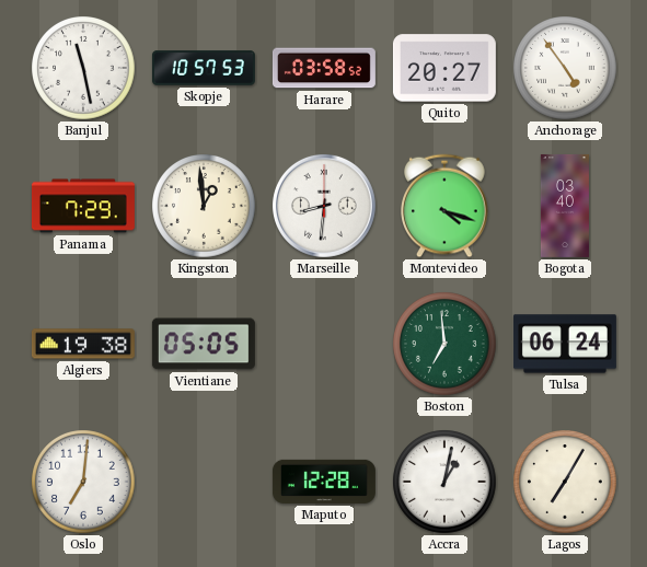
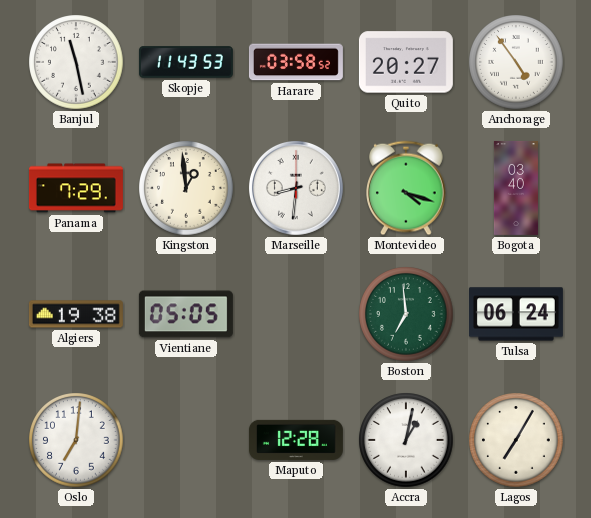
Skopje: 10:57 -> 11:43 (186, 62)
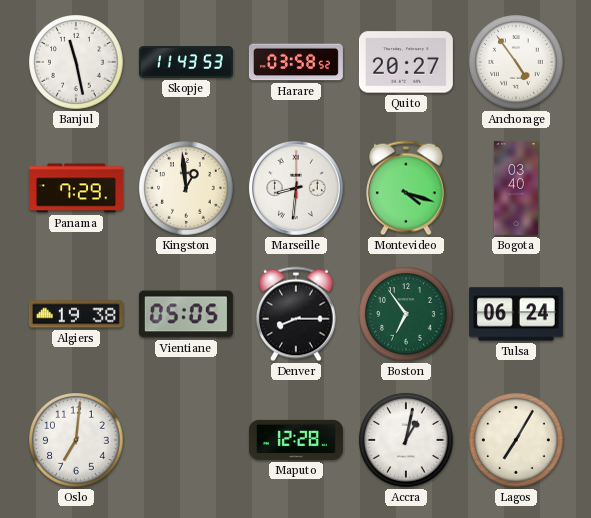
Denver: none -> 8:15 (296, 314)
Boston: 6:59 -> 6:54 (406, 314)
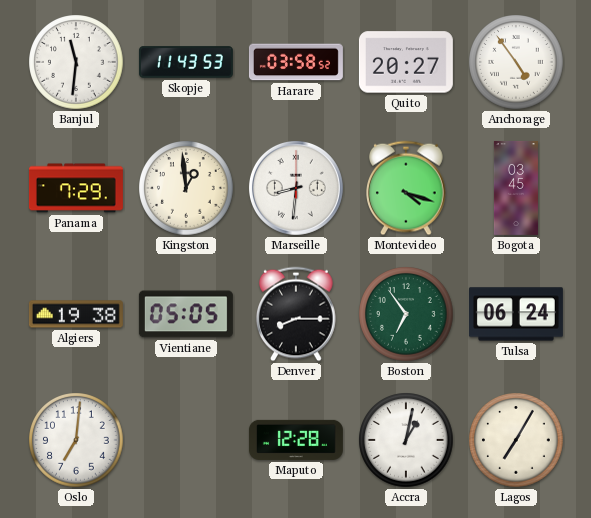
Banjul: 11:28 -> 11:31 (76, 62)
Bogota: 03:40 -> 03:45 (516, 188)
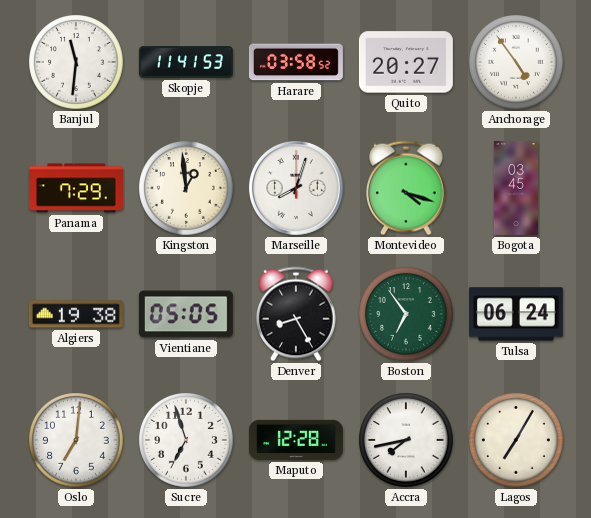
Skopje: 11:43 -> 11:41 (186, 62)
Marseille: 8:31 -> 8:03 (296, 188)
Denver: 8:15 -> 8:25 (296, 314)
Sucre: none -> 6:57 (186, 440)
Accra: 1:02 -> 7:43 (406, 440)
